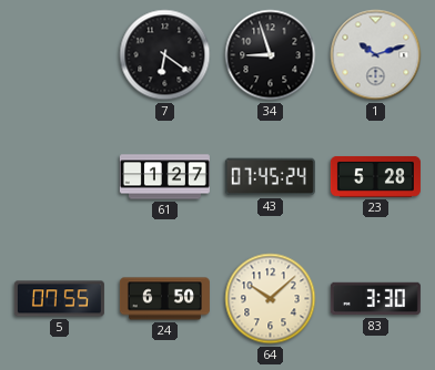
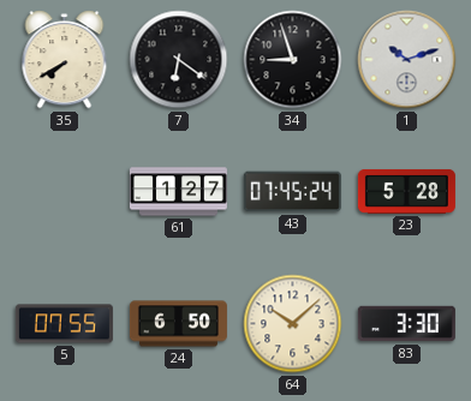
35: none -> 7:40 (65, 60)
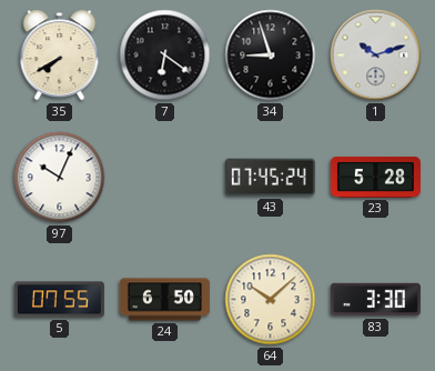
97: none -> 10:04 (60, 178)
61: 1:27 -> none (178, 192)
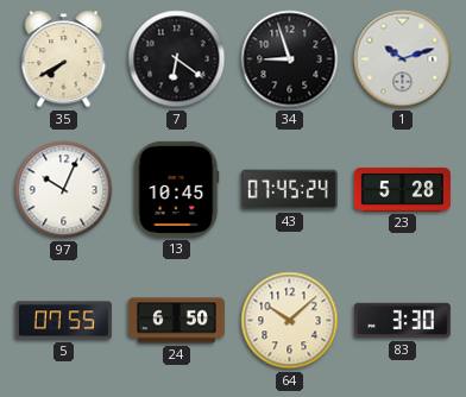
13: none -> 10:45 (176, 189)
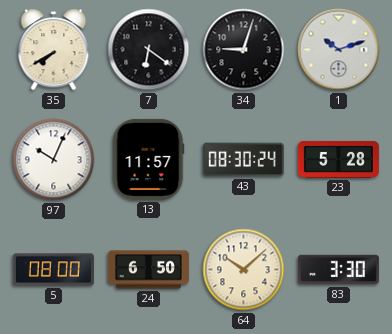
34: 8:57 -> 9:03 (244, 50)
13: 10:45 -> 11:57 (148, 159)
43: 07:45 -> 08:30 (243, 160)
5: 07:55 -> 08:00 (53, 270)
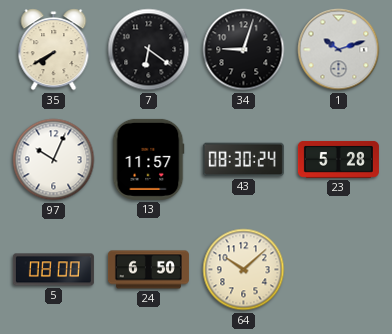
83: 3:30 -> none (338, 270)
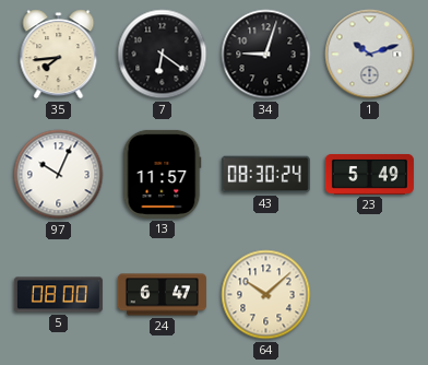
35: 7:40 -> 7:44 (59, 55)
23: 5:28 -> 5:49 (369, 174)
24: 6:50 -> 6:47 (162, 295)
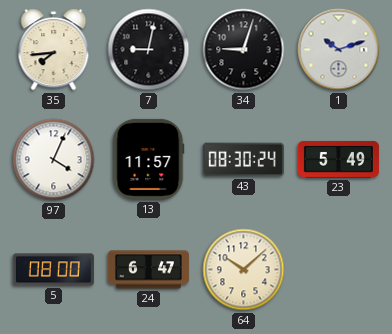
7: 6:21 -> 9:02 (149, 50)
97: 10:04 -> 4:04 (54, 160)
